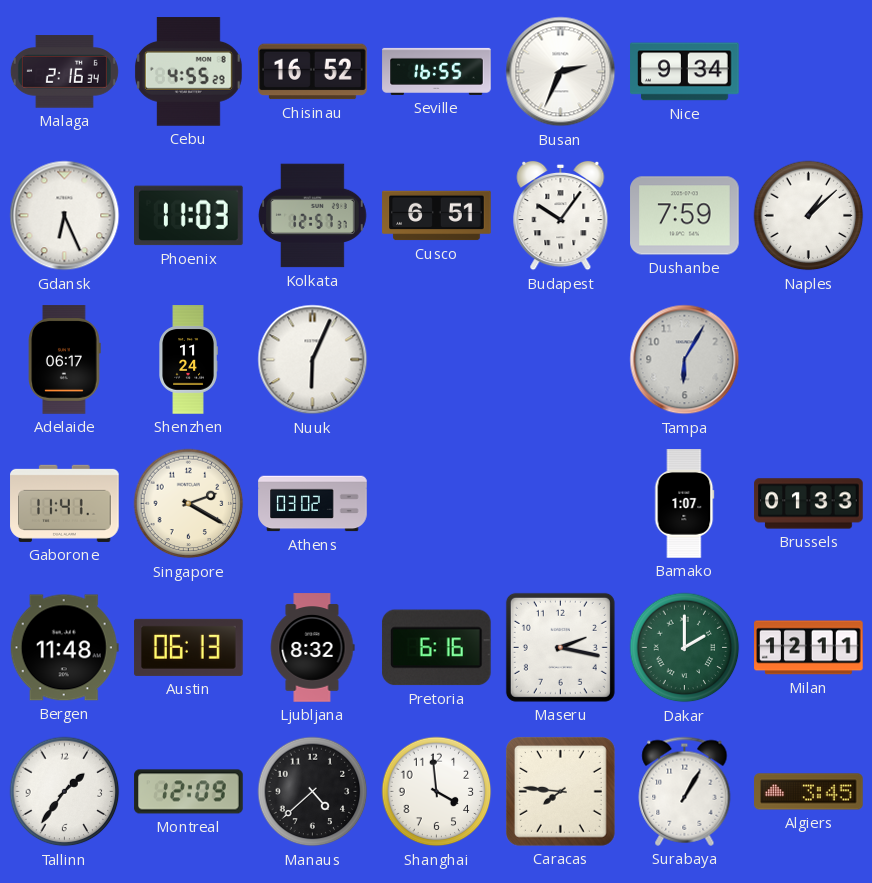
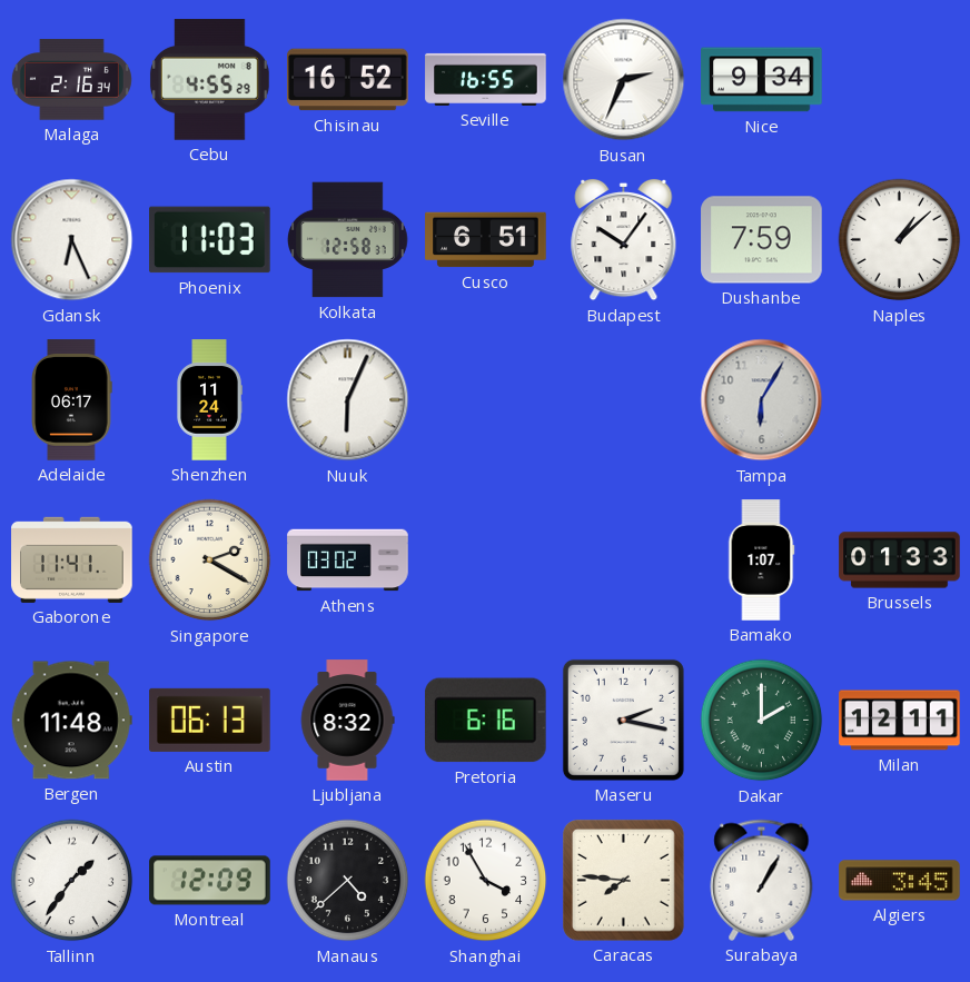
Kolkata: 12:57 -> 12:58 (348, 240)
Shanghai: 3:59 -> 3:55 (486, 881)
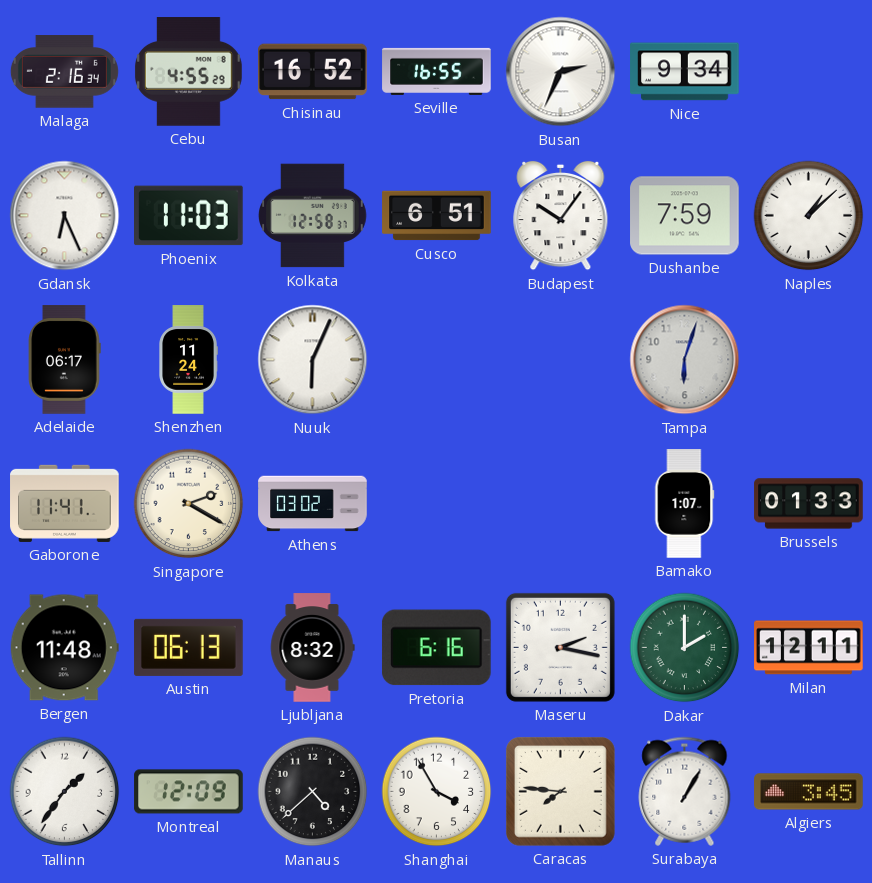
Tampa: 6:05 -> 6:03 (685, 360)
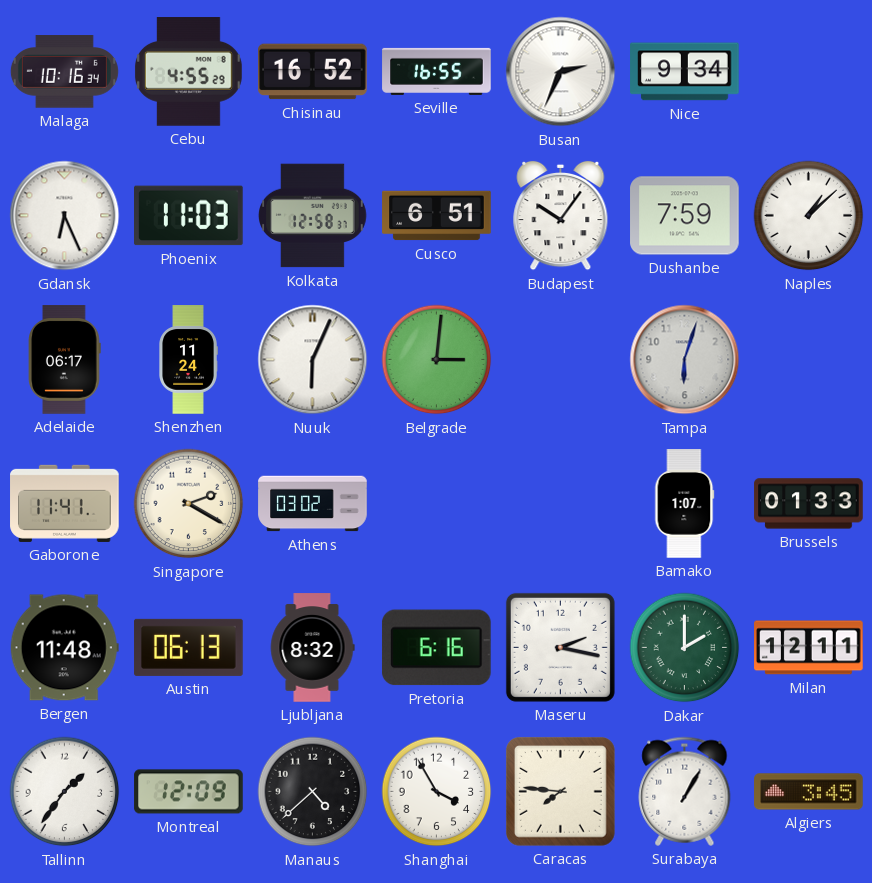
Malaga: 2:16 -> 10:16 (64, 72)
Belgrade: none -> 3:01 (437, 360)
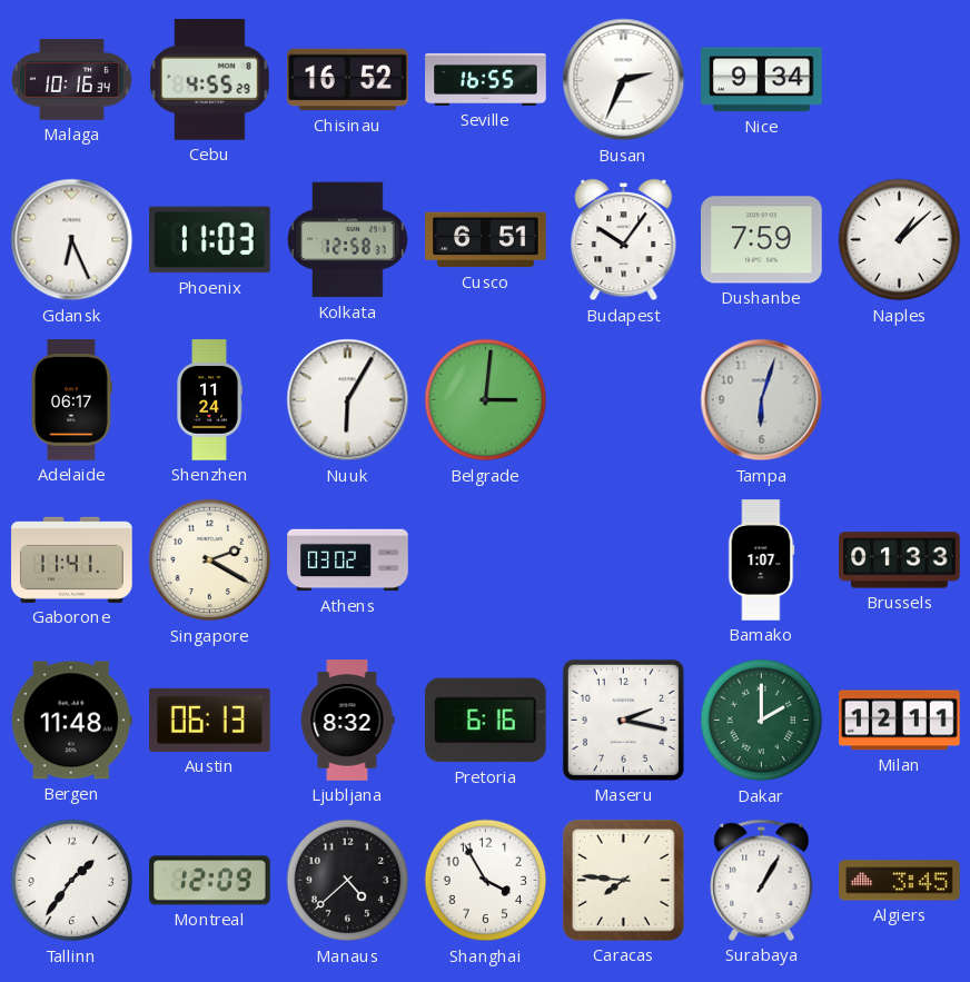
Nuuk: 6:04 -> 6:05 (348, 400)
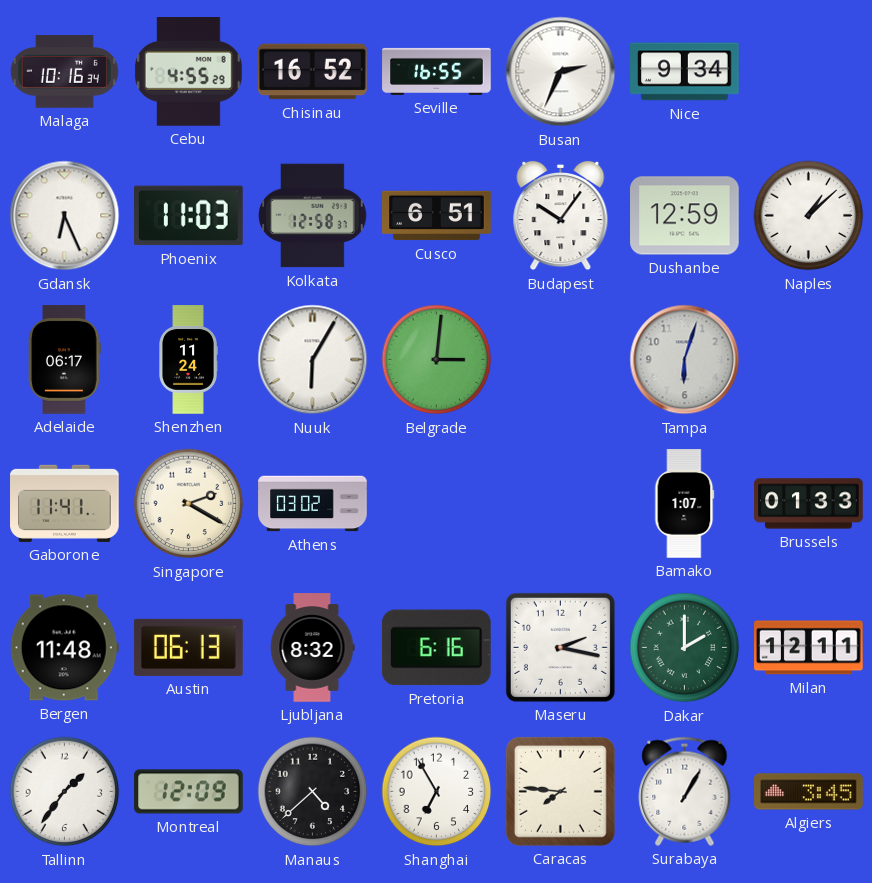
Dushanbe: 7:59 -> 12:59 (685, 216)
Shanghai: 3:55 -> 6:55 (437, 792)
